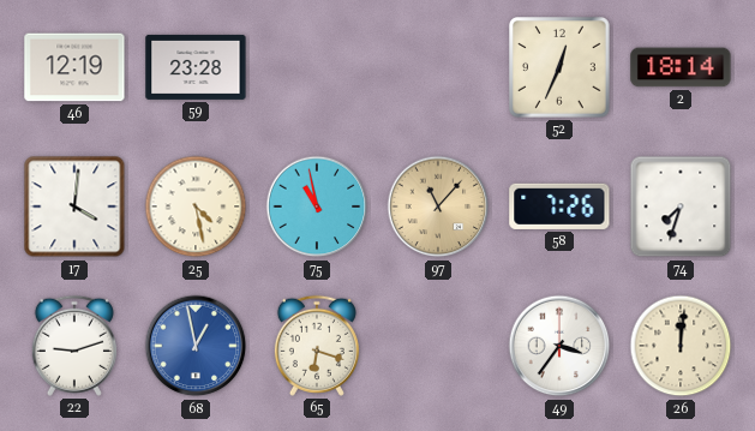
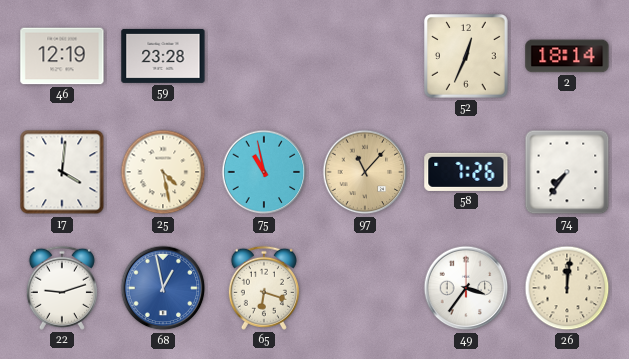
74: 7:33 -> 7:36 (567, 172)
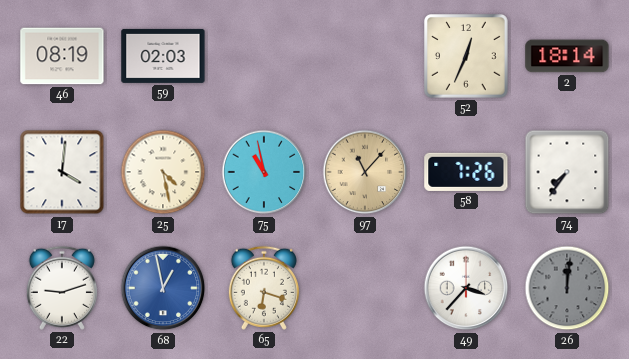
46: 12:19 -> 08:19 (62, 56)
59: 23:28 -> 02:03 (163, 56)
49: 3:36 -> 3:37 (466, 288)
26 dial: cream -> grey (567, 288)
